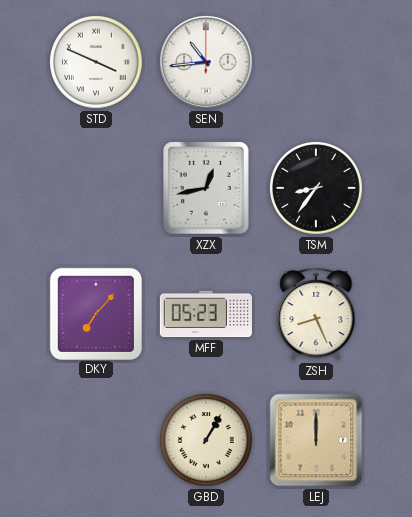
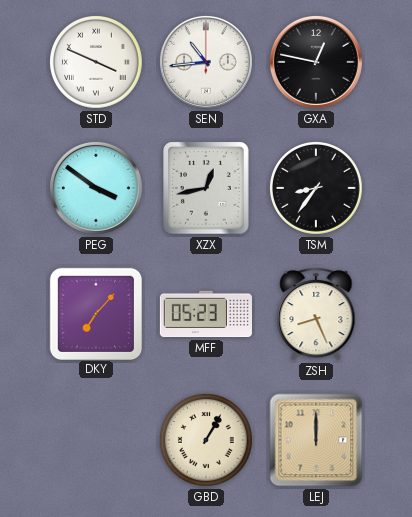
GXA: none -> 12:47 (316, 62)
PEG: none -> 3:51 (96, 188)
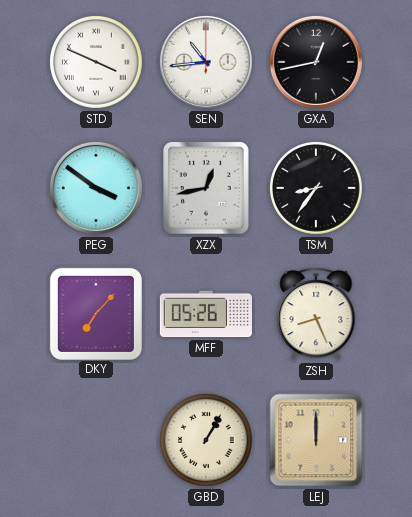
GXA: 12:47 -> 12:43 (316, 62)
MFF: 05:23 -> 05:26 (206, 314)
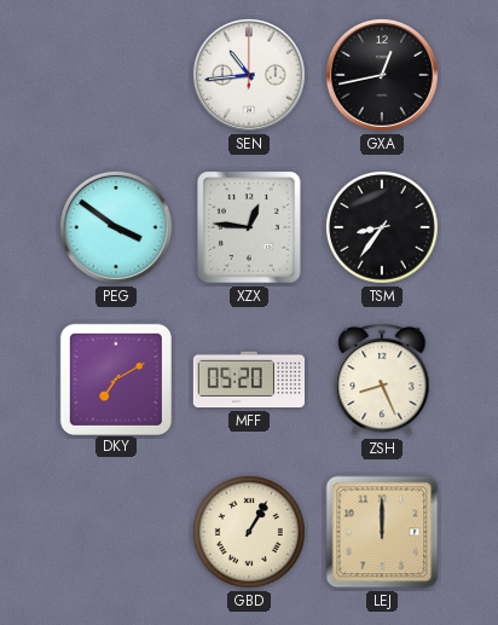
STD: 3:49 -> none (96, 62)
XZX: 12:43 -> 12:46 (249, 227)
DKY: 7:07 -> 7:10 (115, 378)
MFF: 05:26 -> 05:20 (249, 380)
